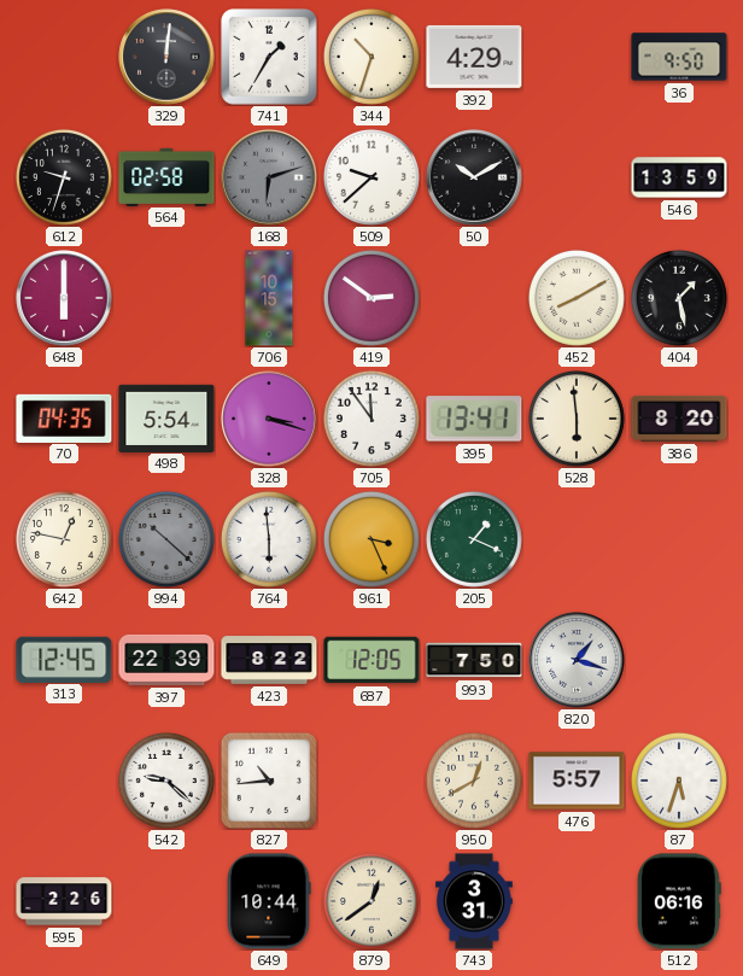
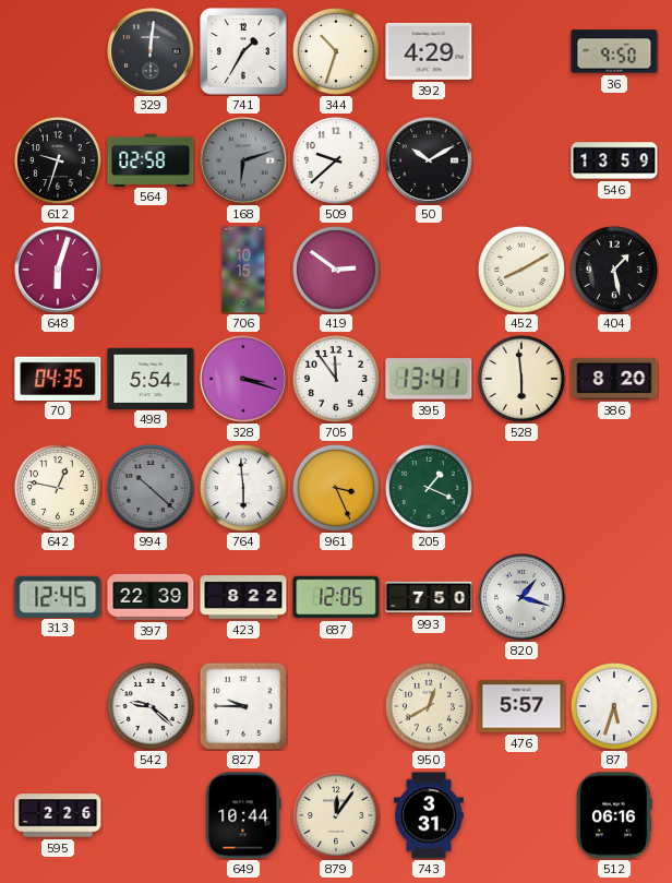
648: 6:00 -> 6:03 (58, 270)
827: 10:44 -> 9:45 (243, 706)
879: 12:39 -> 12:06 (336, 815)
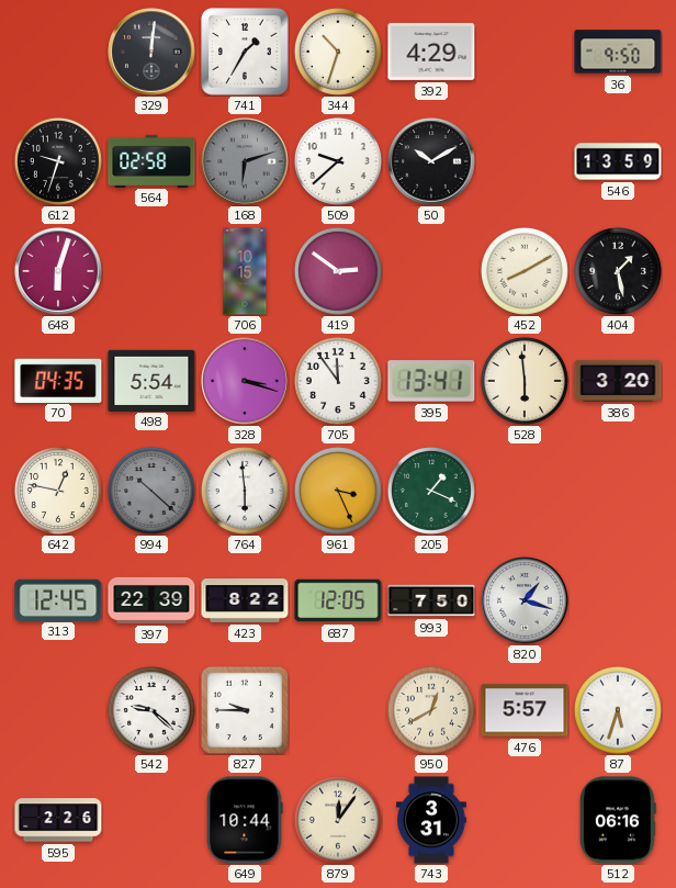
386: 8:20 -> 3:20 (618, 381)
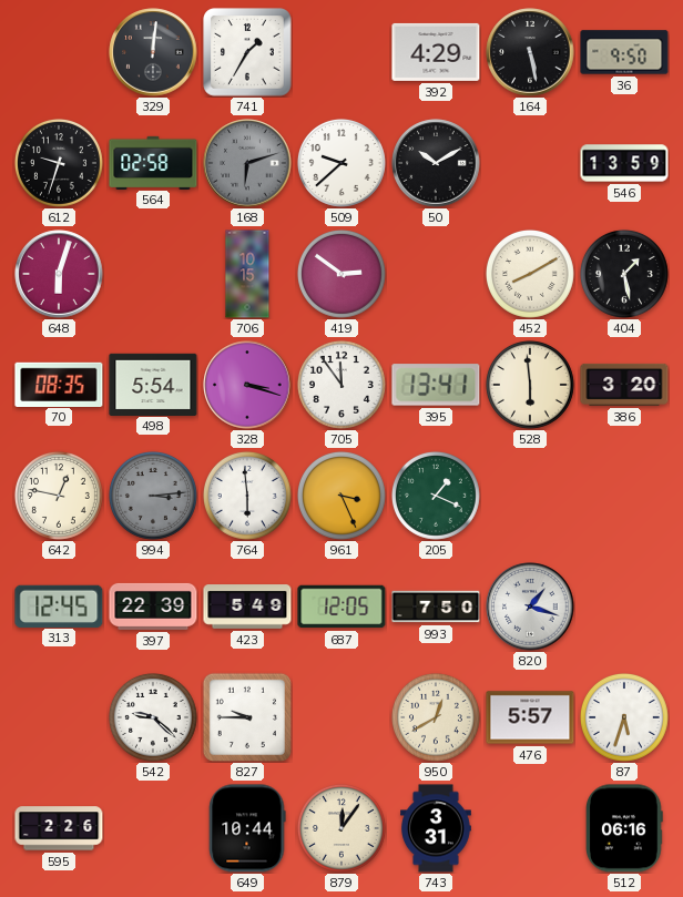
344: 10:33 -> none (338, 52)
164: none -> 5:28 (530, 52)
70: 04:35 -> 08:35 (59, 384)
994: 10:22 -> 3:14 (153, 496)
423: 8:22 -> 5:49 (247, 607)
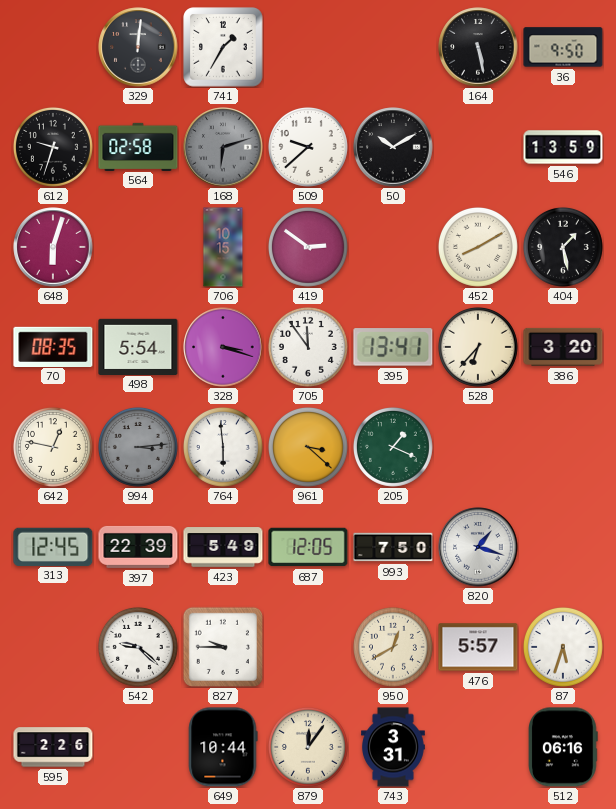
392: 4:29 -> none (436, 52)
528: 5:59 -> 6:37 (478, 347)
961: 3:26 -> 3:22 (308, 447)
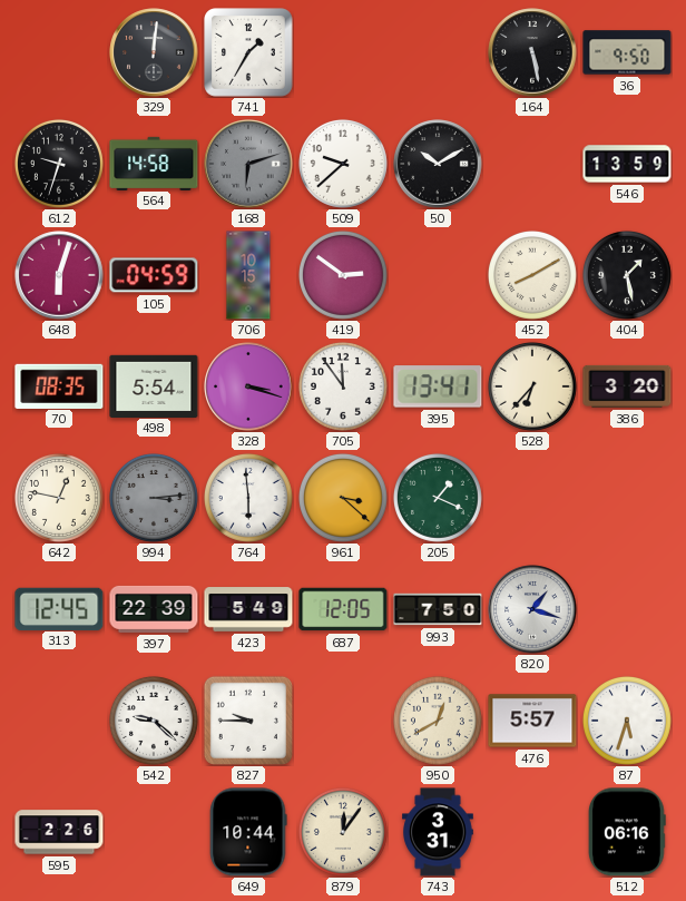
564: 02:58 -> 14:58 (154, 163)
105: none -> 04:59 (154, 275)
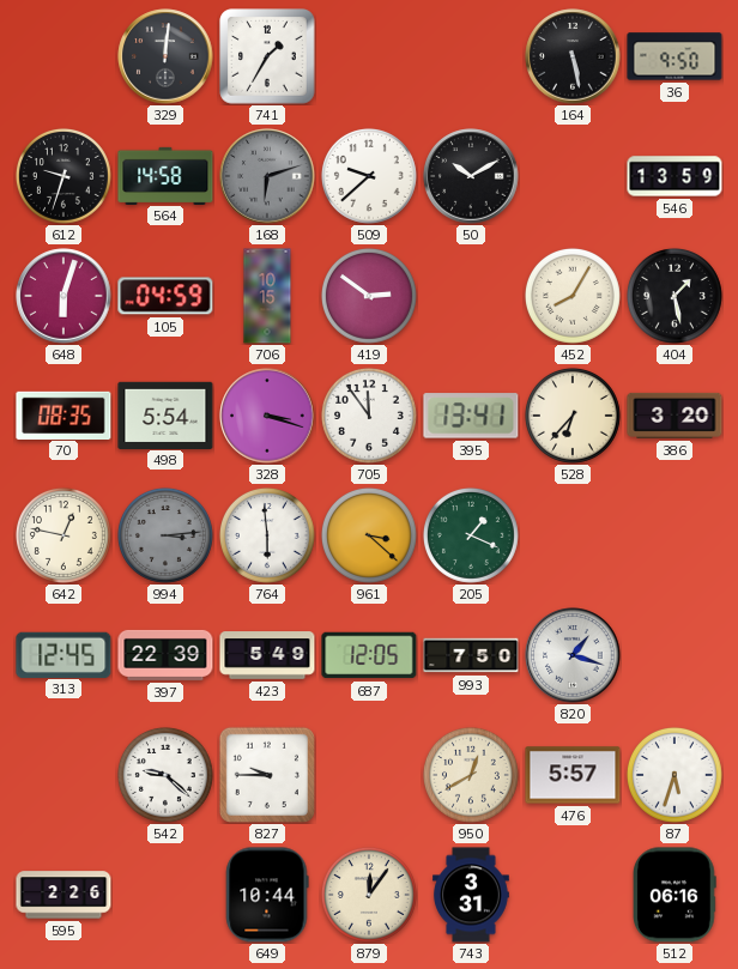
452: 8:10 -> 8:05 (573, 296)
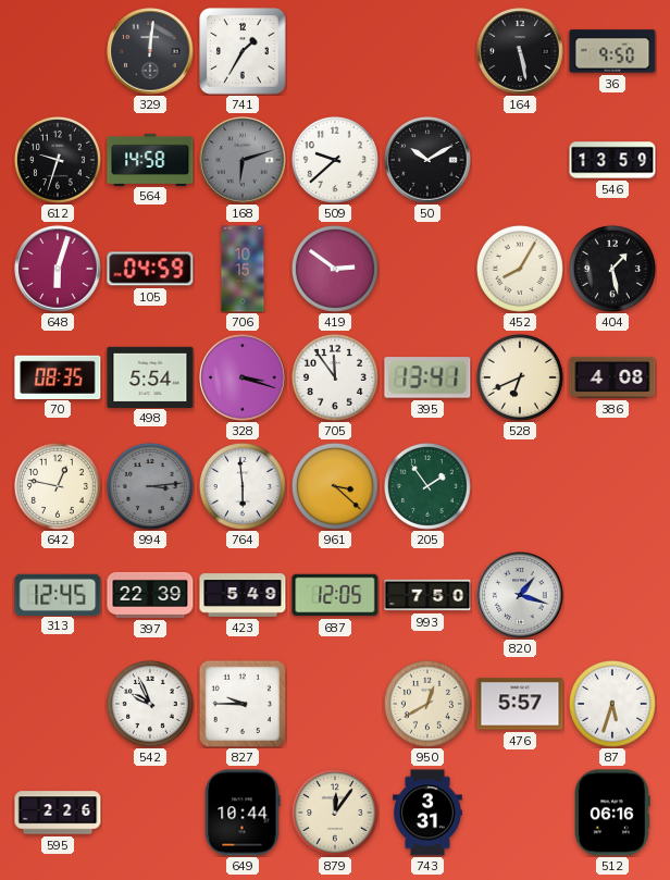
528: 6:37 -> 6:41 (520, 377)
386: 3:20 -> 4:08 (612, 377)
205: 1:19 -> 1:54 (427, 486)
542: 9:22 -> 9:56 (150, 704)
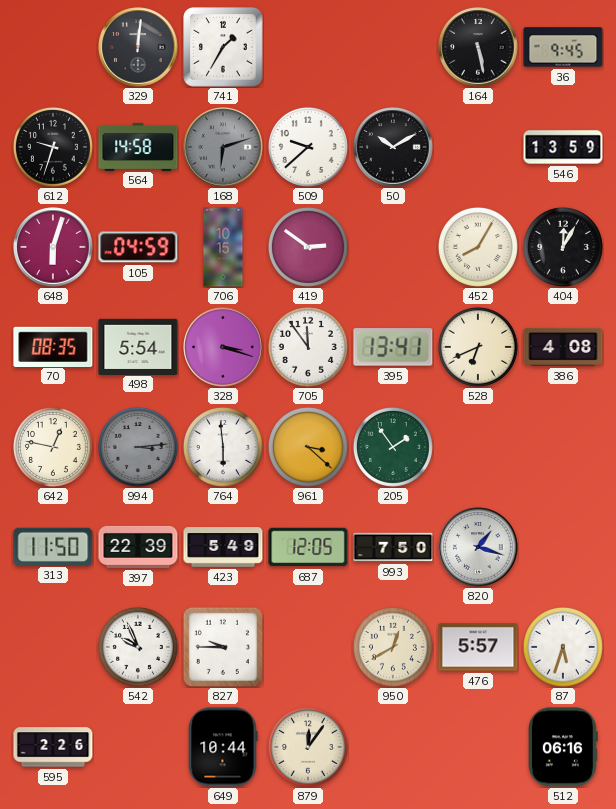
36: 9:50 -> 9:45 (563, 47)
404: 1:28 -> 12:05 (563, 247)
313: 12:45 -> 11:50 (53, 546)
743: 3:31 -> none (429, 813)
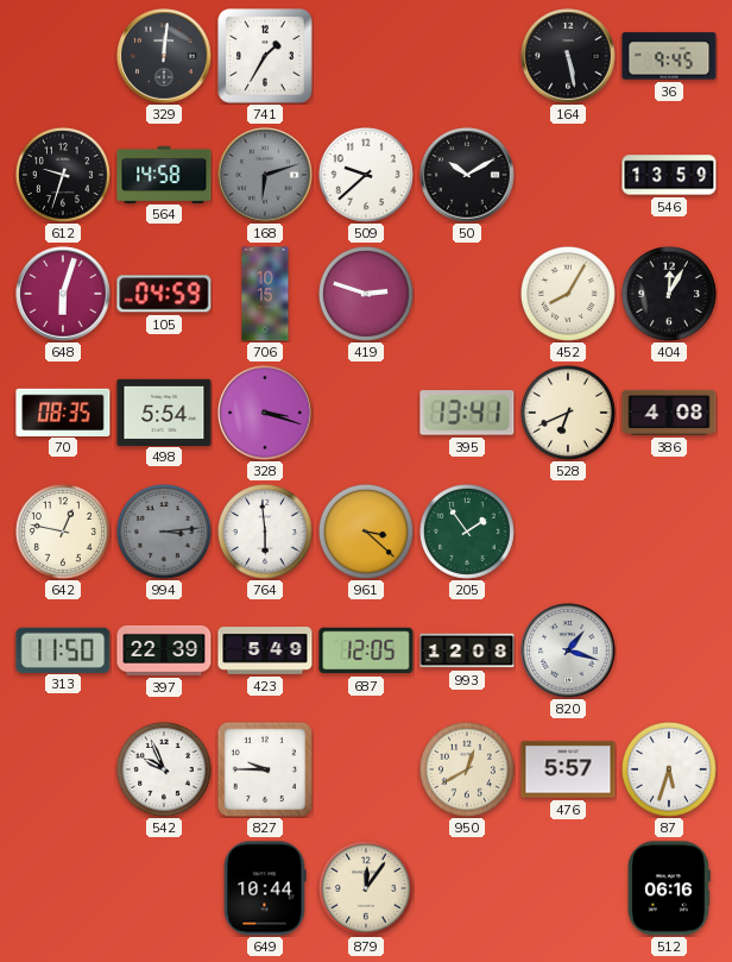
419: 2:51 -> 2:48 (366, 294)
705: 11:54 -> none (308, 347)
993: 7:50 -> 12:08 (467, 650)
595: 2:26 -> none (53, 747)
